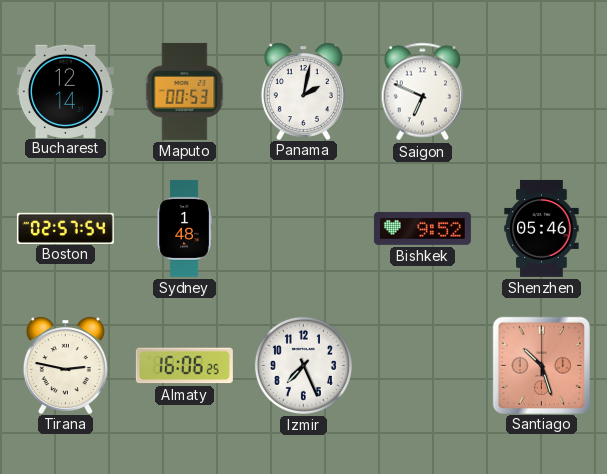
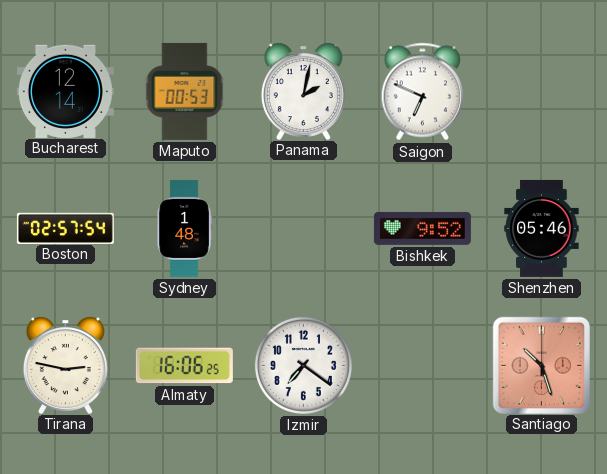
Izmir: 7:26 -> 7:21 (303, 365)
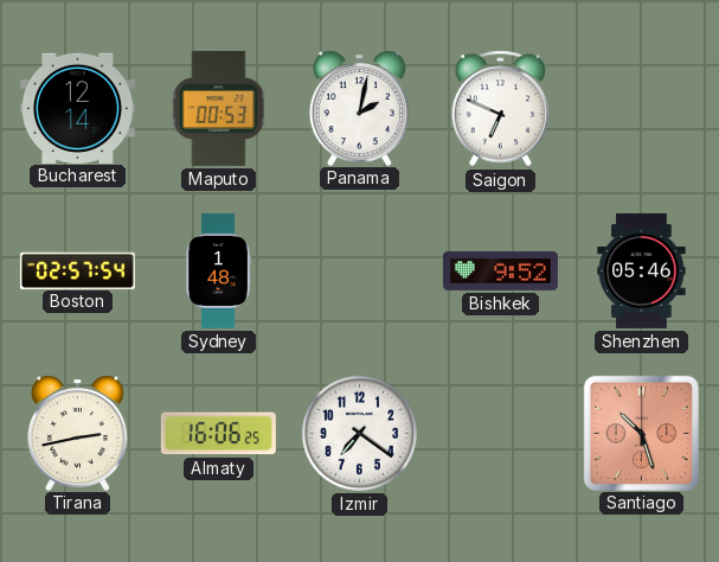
Tirana: 2:47 -> 2:43 (77, 433)
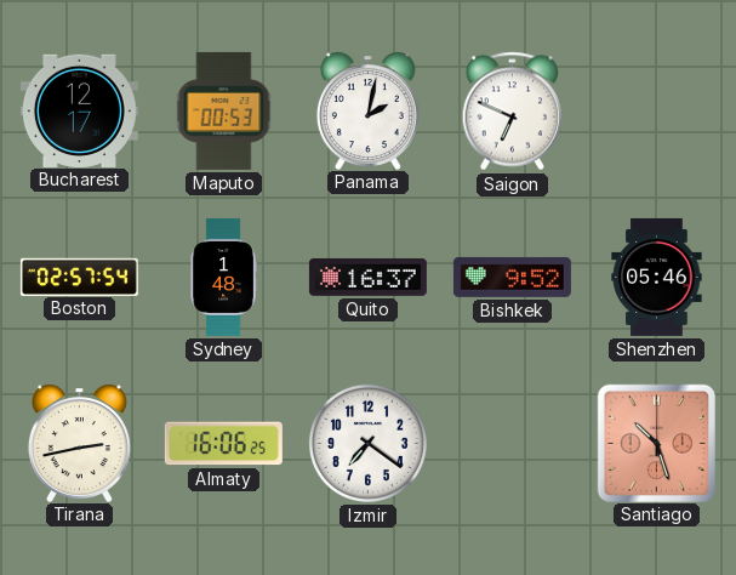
Bucharest: 12:14 -> 12:17 (79, 110)
Quito: none -> 16:37 (367, 277)
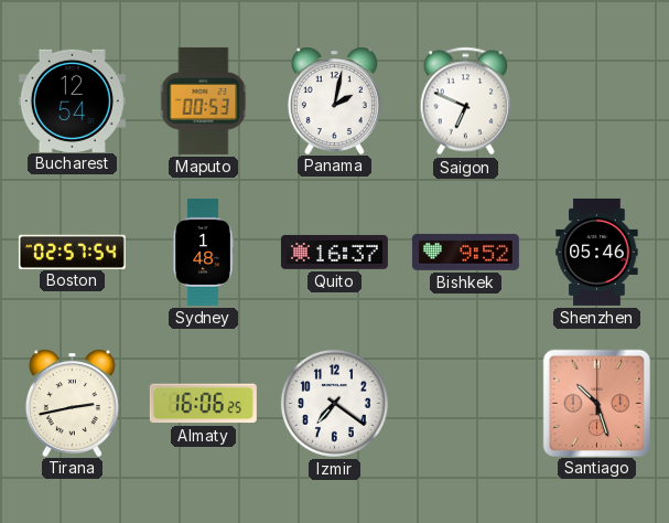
Bucharest: 12:17 -> 12:54 (72, 100)
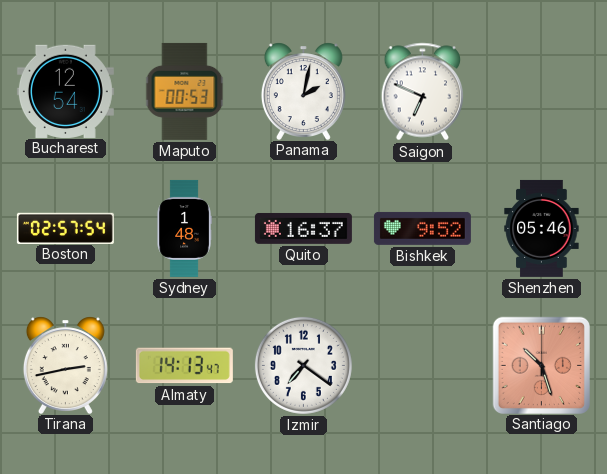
Almaty: 16:06 -> 14:13 (184, 366)
